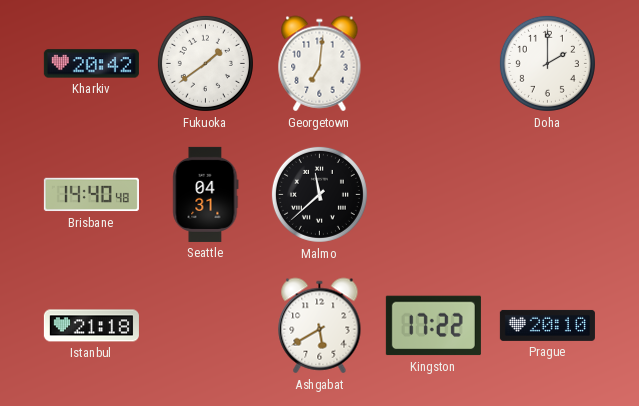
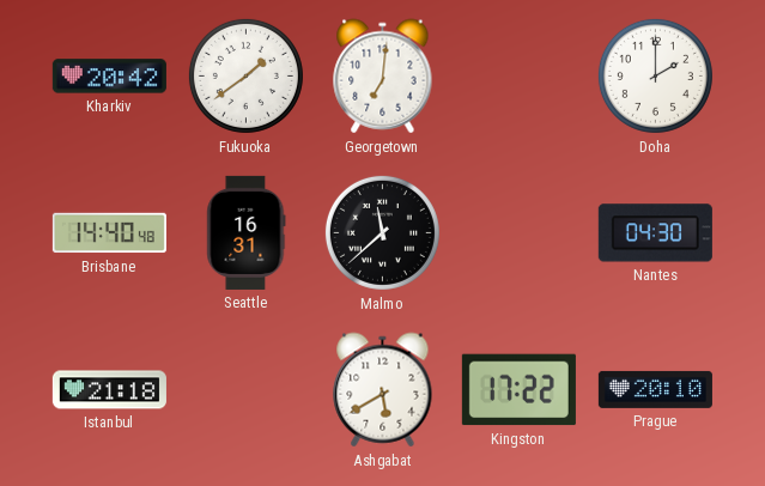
Seattle: 04:31 -> 16:31 (247, 232)
Nantes: none -> 04:30 (655, 233)
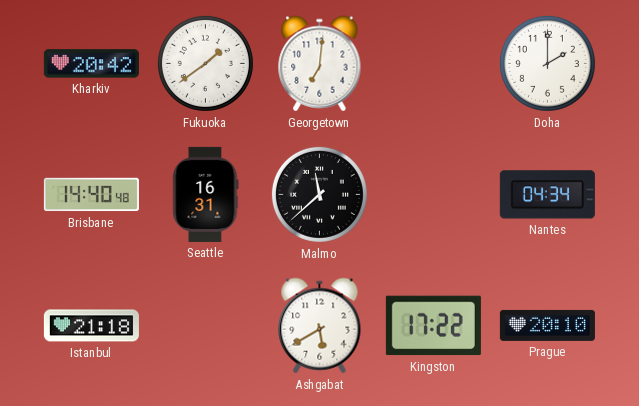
Nantes: 04:30 -> 04:34 (547, 195)
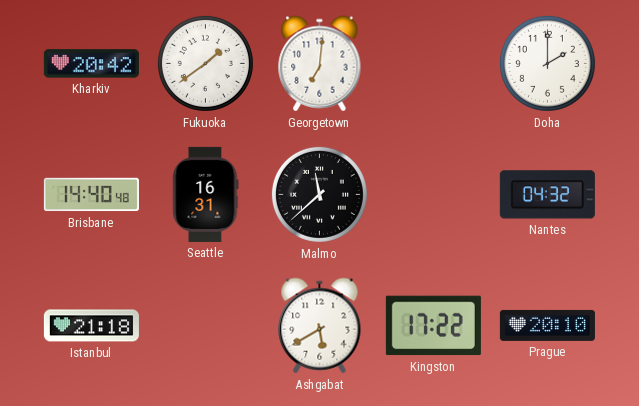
Nantes: 04:34 -> 04:32 (547, 195)
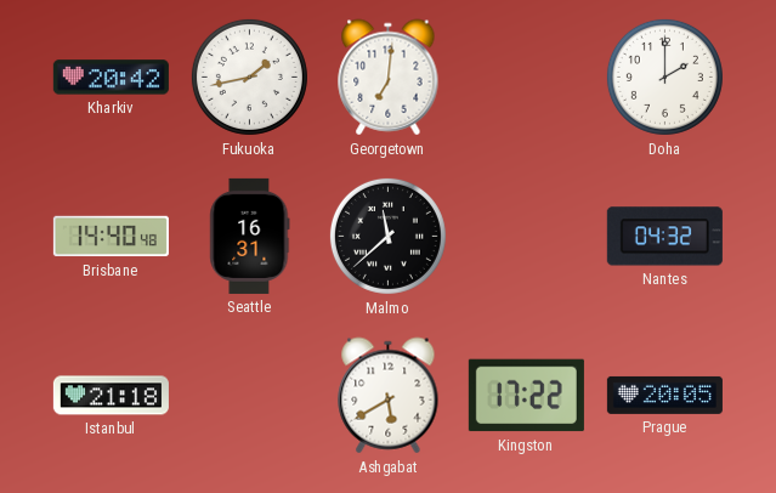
Fukuoka: 1:39 -> 1:43 (249, 76)
Prague: 20:10 -> 20:05 (664, 395)
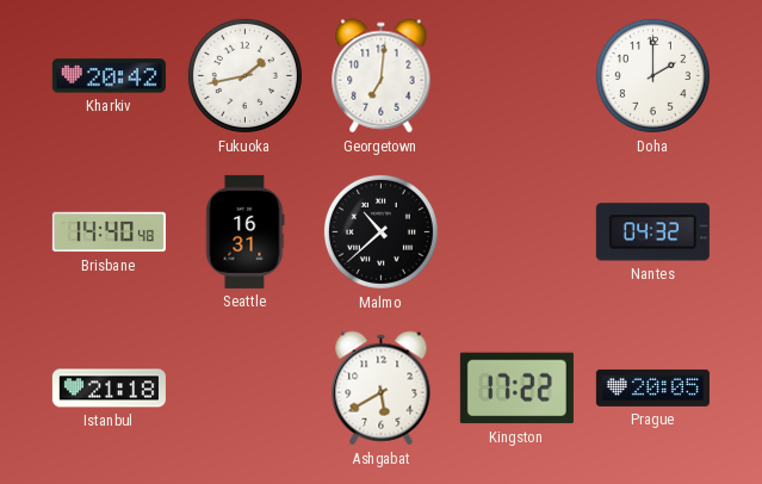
Malmo: 11:38 -> 10:38 (380, 231)
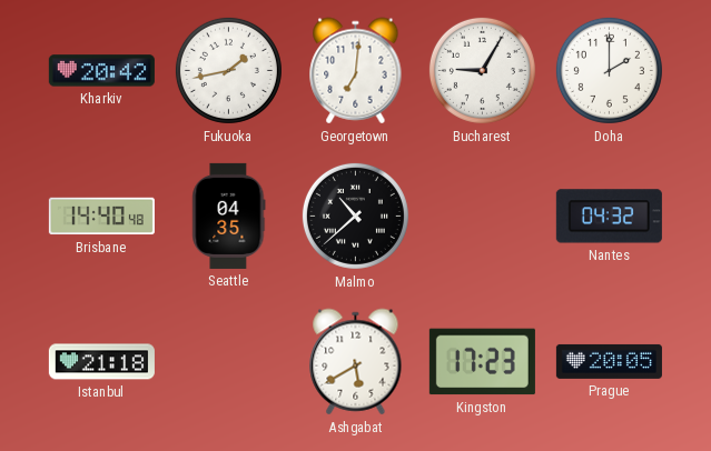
Bucharest: none -> 9:05 (482, 70)
Seattle: 16:31 -> 04:35 (229, 216)
Kingston: 17:22 -> 17:23 (482, 362)
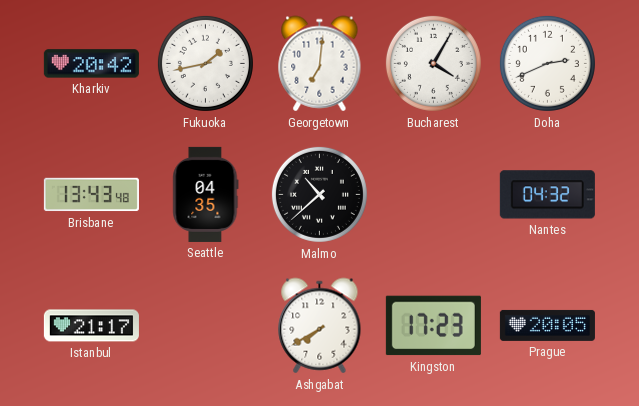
Bucharest: 9:05 -> 4:05 (433, 63)
Doha: 2:00 -> 2:41 (547, 63)
Brisbane: 14:40 -> 13:43 (91, 195)
Istanbul: 21:18 -> 21:17 (91, 326)
Ashgabat: 5:40 -> 7:40 (320, 326)
